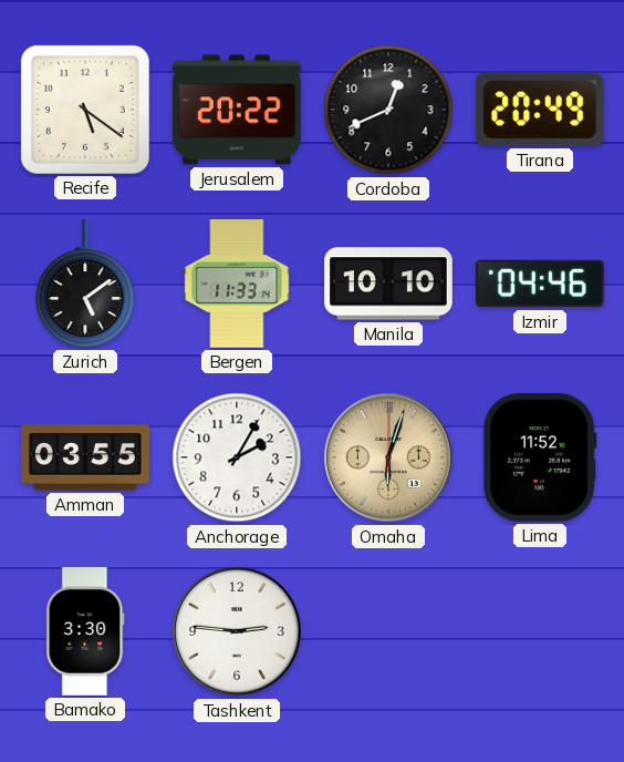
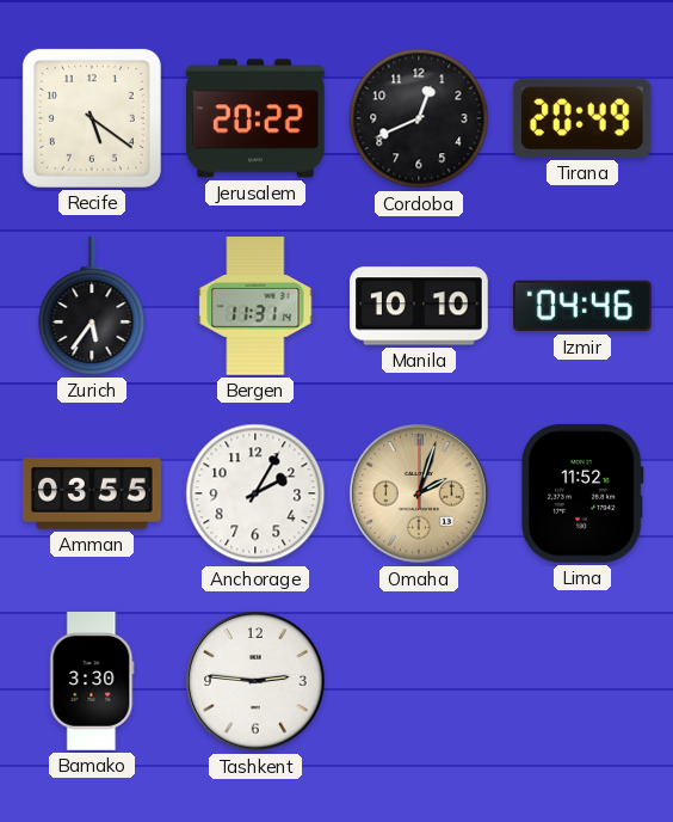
Zurich: 5:09 -> 5:36 (92, 307)
Bergen: 11:33 -> 11:31 (255, 307)
Omaha: 6:03 -> 2:03 (419, 493)
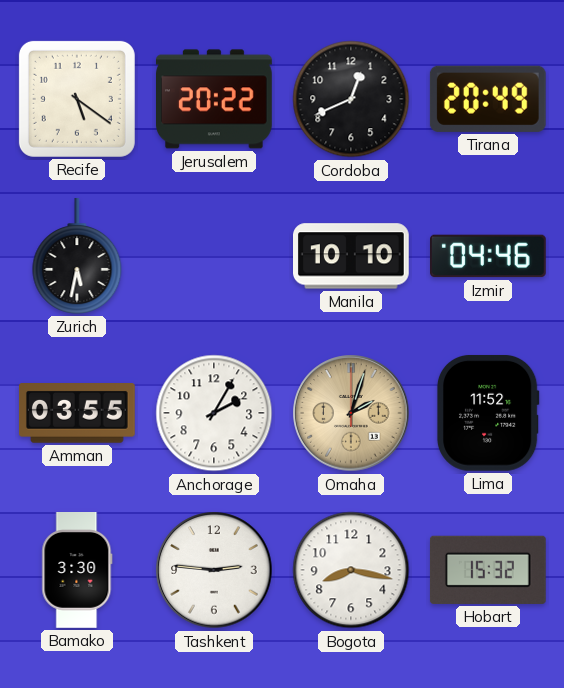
Zurich: 5:36 -> 5:32 (77, 257)
Bergen: 11:31 -> none (255, 307)
Bogota: none -> 8:17 (351, 570)
Hobart: none -> 15:32 (488, 570)
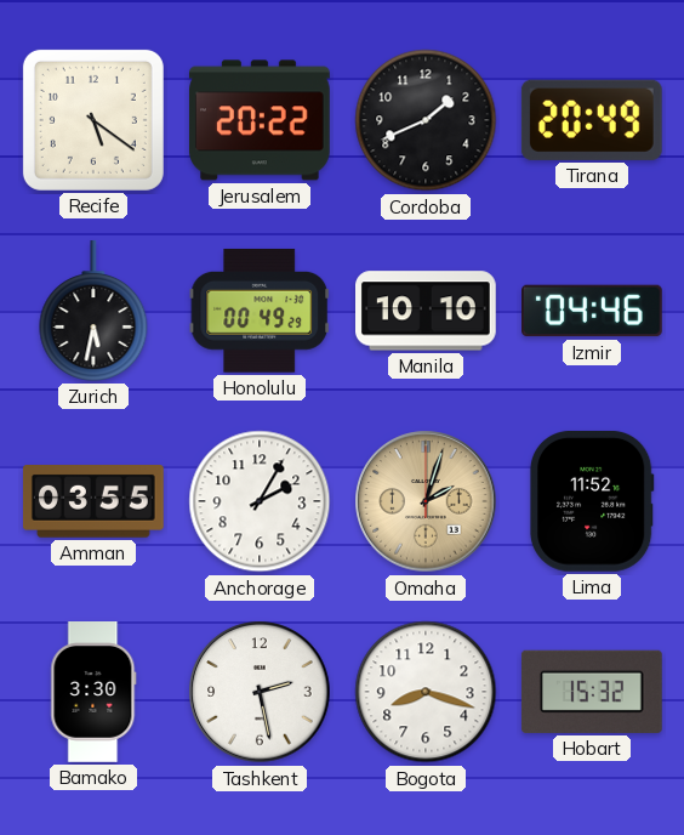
Cordoba: 12:41 -> 1:41 (426, 120)
Honolulu: none -> 00:49 (260, 311)
Tashkent: 2:46 -> 2:28 (260, 692)
Bogota: 8:17 -> 8:18 (426, 692)
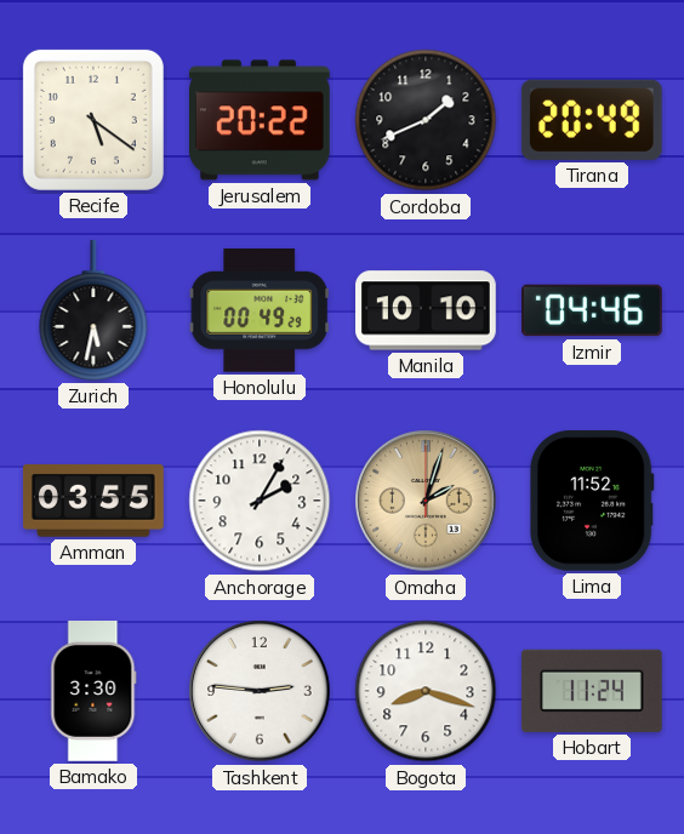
Tashkent: 2:28 -> 2:46 (260, 691)
Hobart: 15:32 -> 11:24 (592, 691)
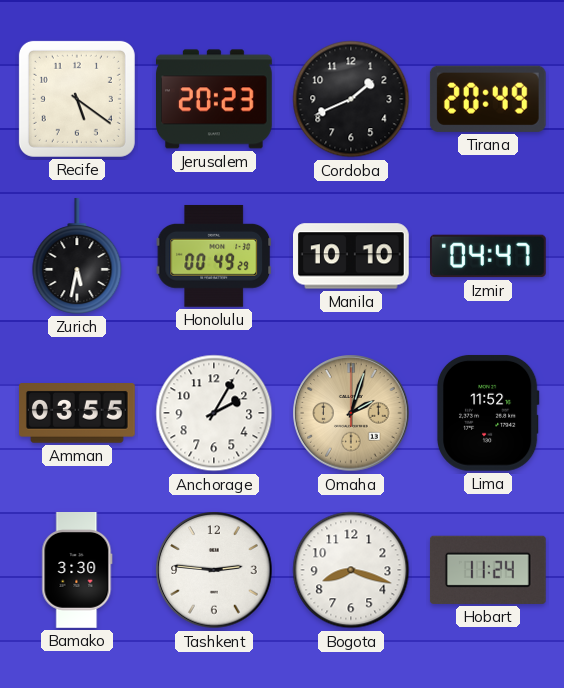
Jerusalem: 20:22 -> 20:23 (215, 99)
Izmir: 04:46 -> 04:47 (489, 256)
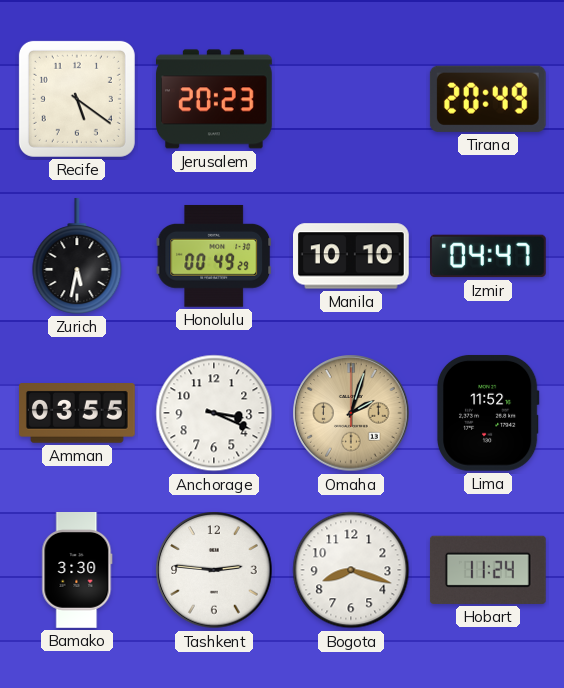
Cordoba: 1:41 -> none (351, 99)
Anchorage: 2:05 -> 3:19 (214, 413)
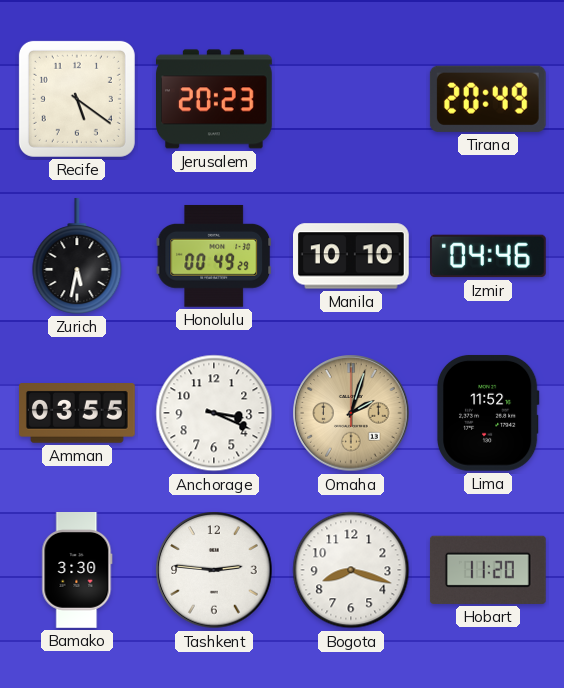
Izmir: 04:47 -> 04:46 (489, 256)
Hobart: 11:24 -> 11:20 (488, 570)
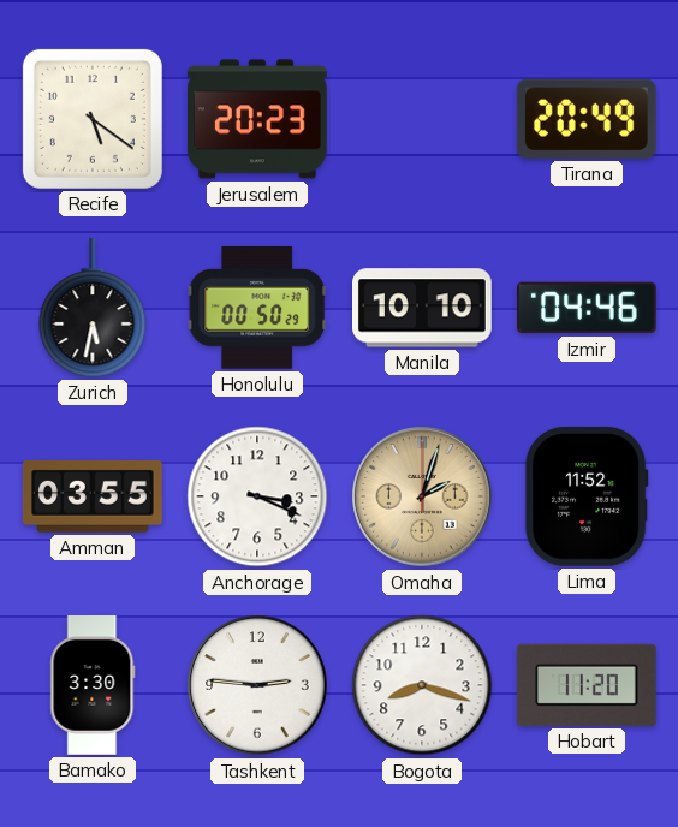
Honolulu: 00:49 -> 00:50 (257, 308)
